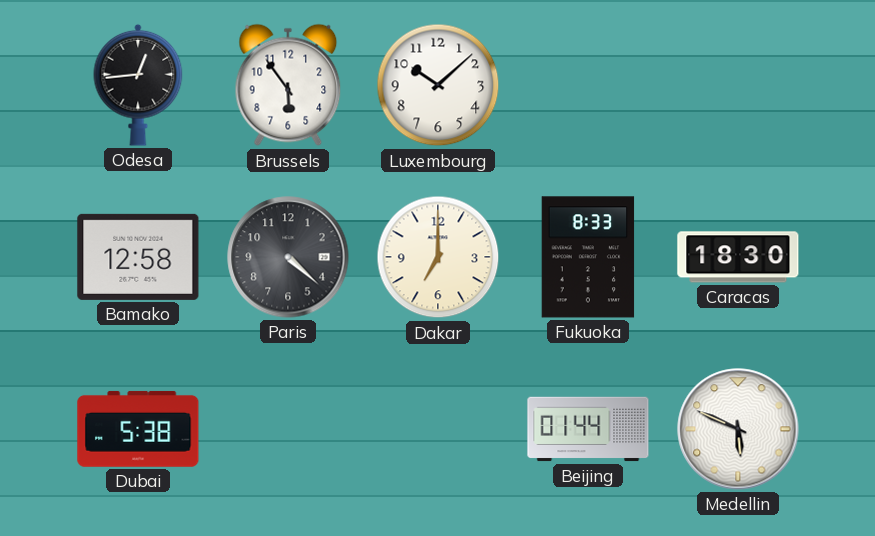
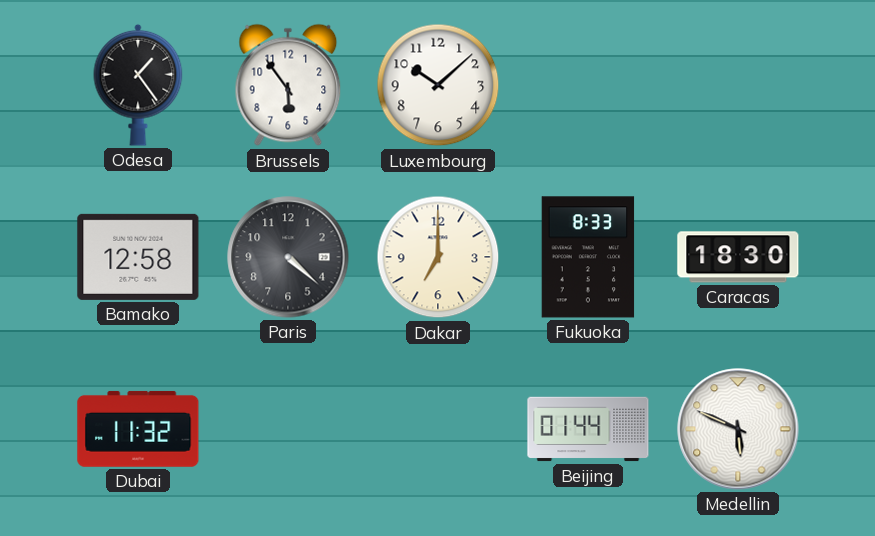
Odesa: 12:44 -> 1:24 (138, 85)
Dubai: 5:38 -> 11:32 (138, 429)
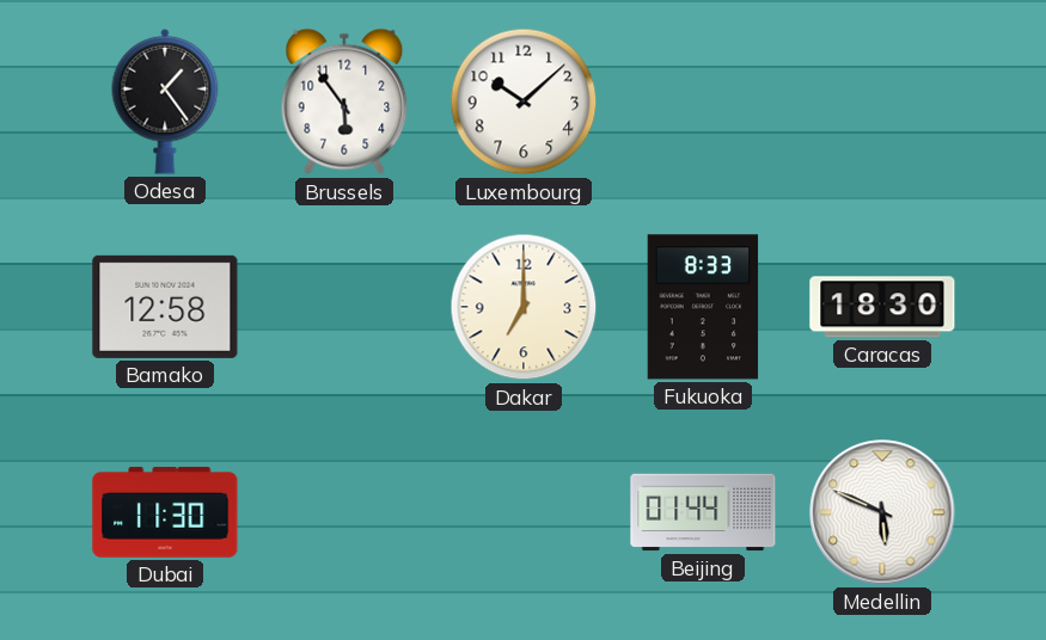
Paris: 4:22 -> none (288, 257)
Dubai: 11:32 -> 11:30 (165, 512)
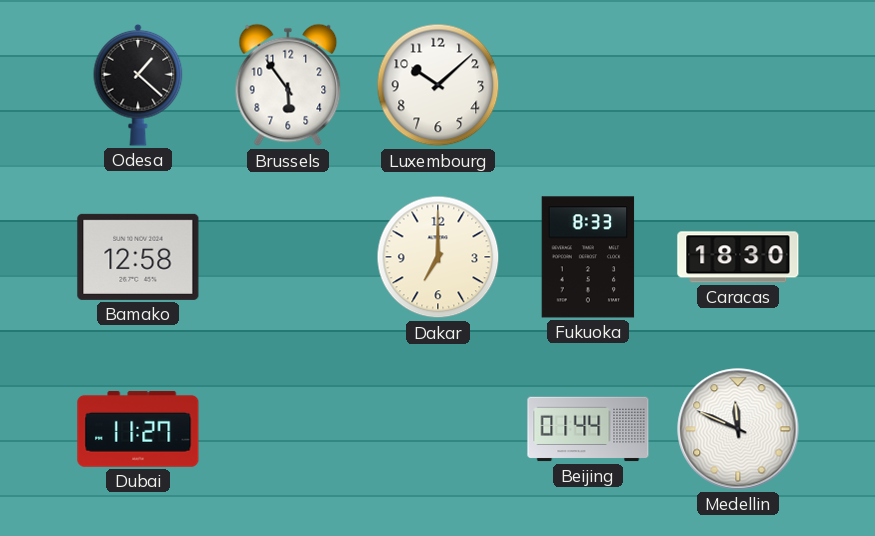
Odesa: 1:24 -> 1:22 (138, 85)
Dubai: 11:30 -> 11:27 (138, 429)
Medellin: 5:49 -> 11:49 (738, 429)
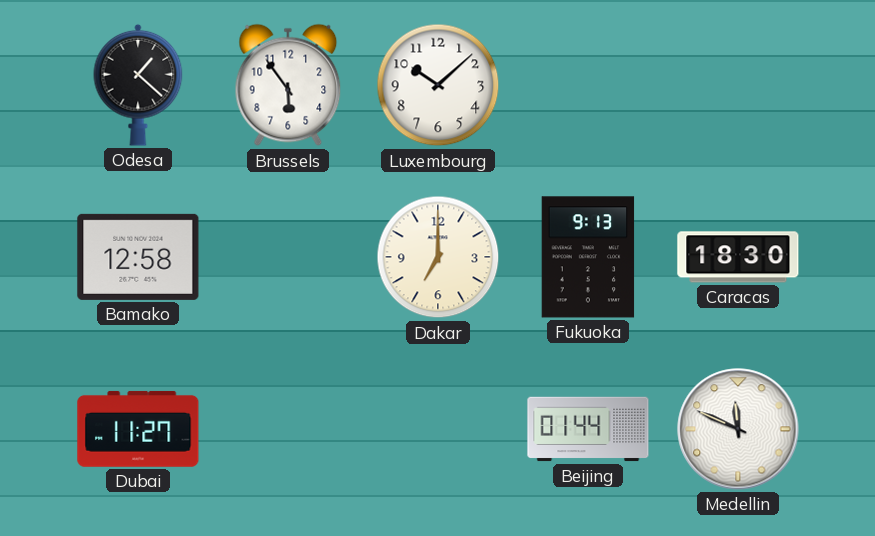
Fukuoka: 8:33 -> 9:13 (588, 257)
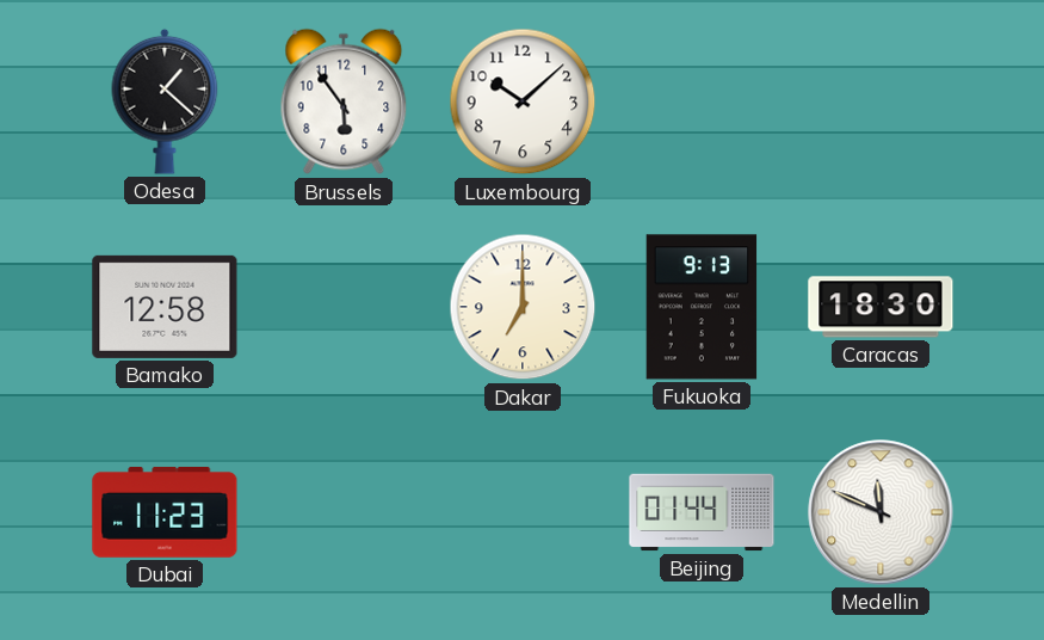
Dubai: 11:27 -> 11:23 (165, 512)
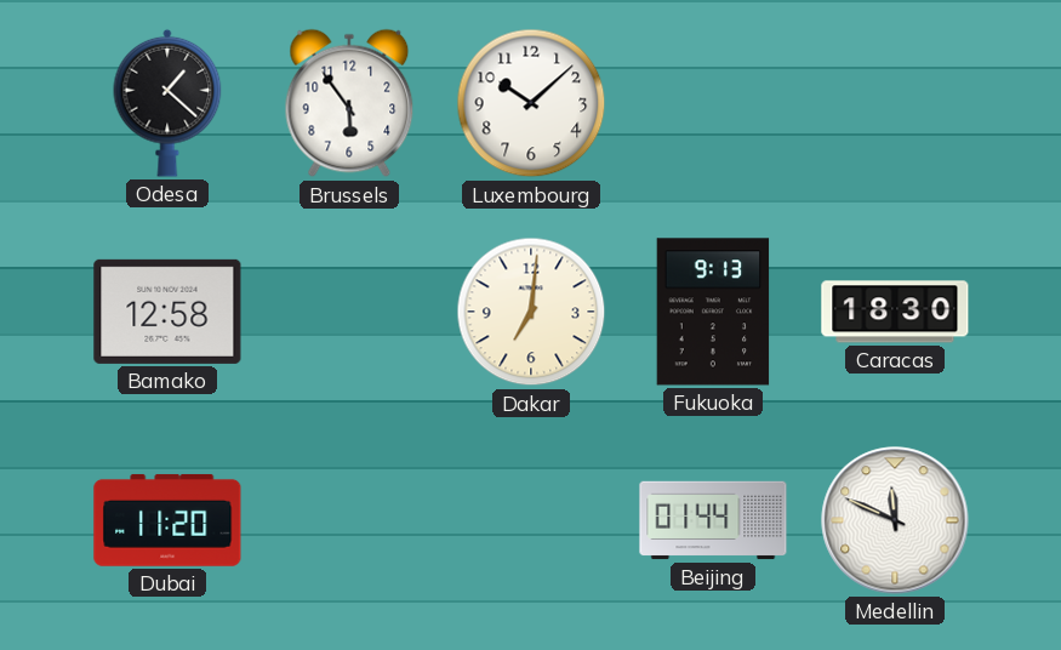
Dakar: 7:00 -> 7:01 (531, 312)
Dubai: 11:23 -> 11:20 (167, 520)
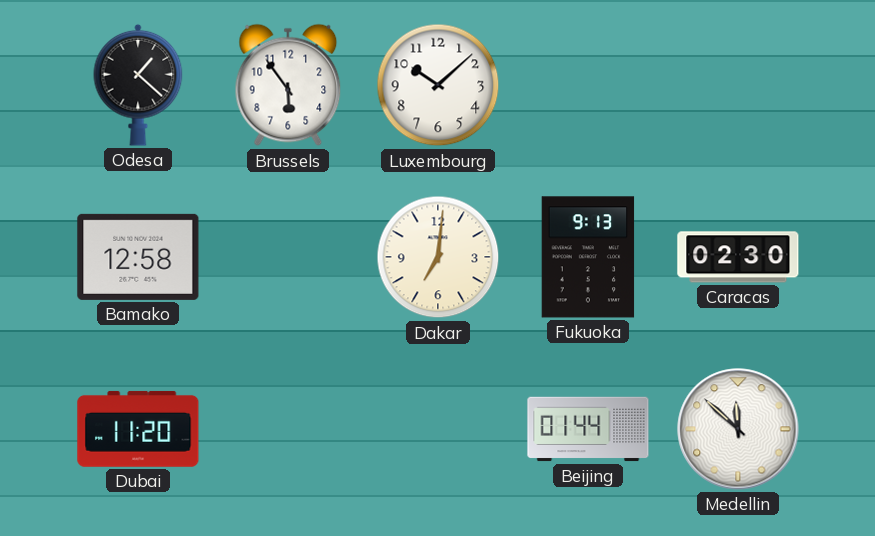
Caracas: 18:30 -> 02:30 (738, 257)
Medellin: 11:49 -> 11:52 (738, 429)
